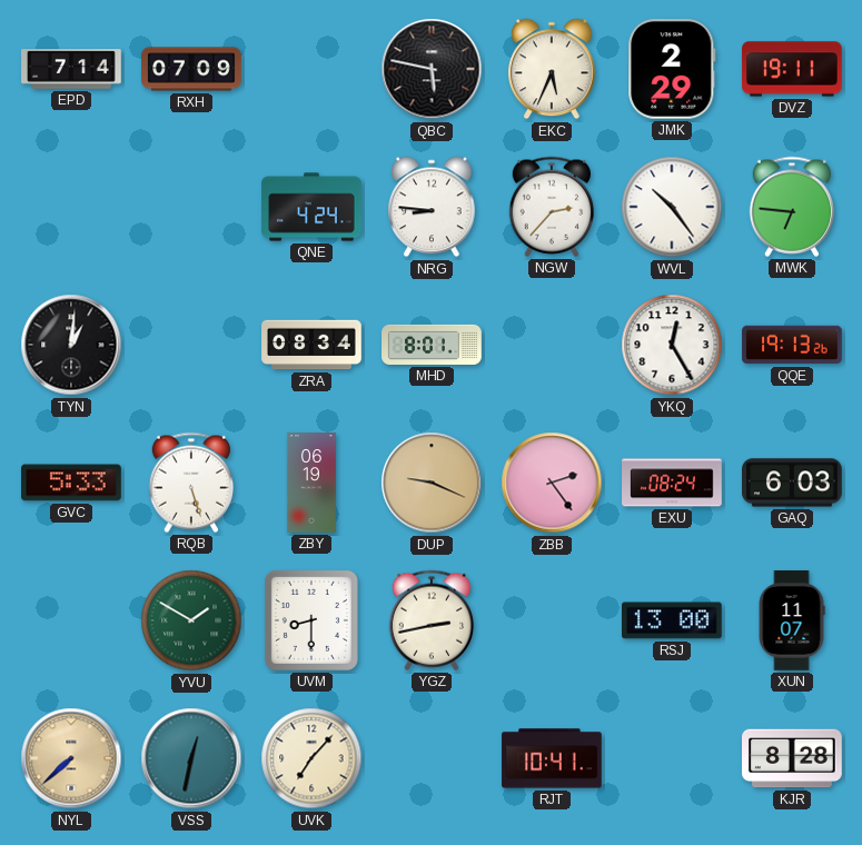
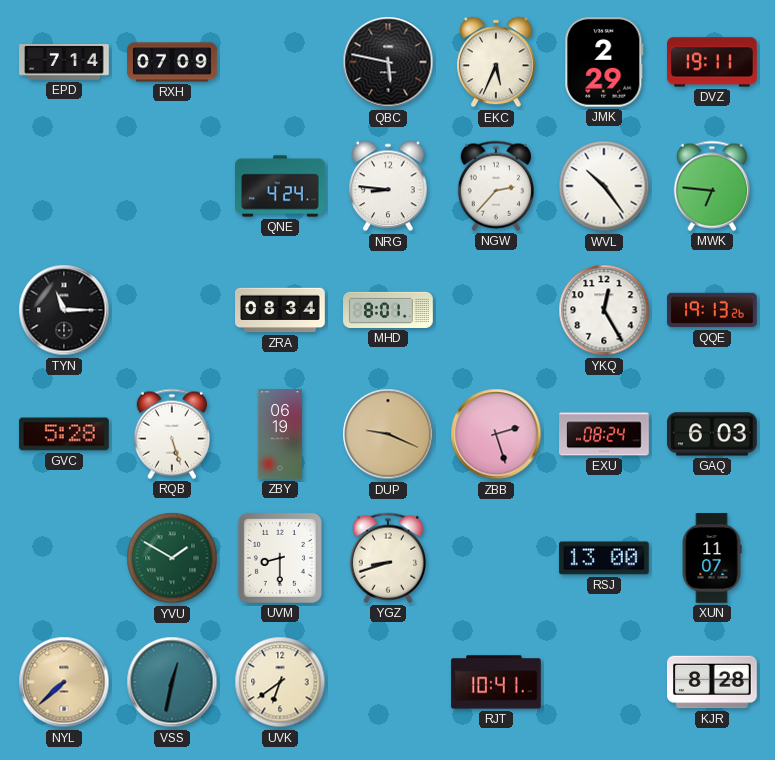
TYN: 1:01 -> 11:15 (64, 310)
GVC: 5:33 -> 5:28 (65, 434)
ZBB: 2:24 -> 2:27 (496, 434)
YGZ: 2:43 -> 8:42 (387, 558)
UVK: 7:07 -> 6:39 (280, 682)
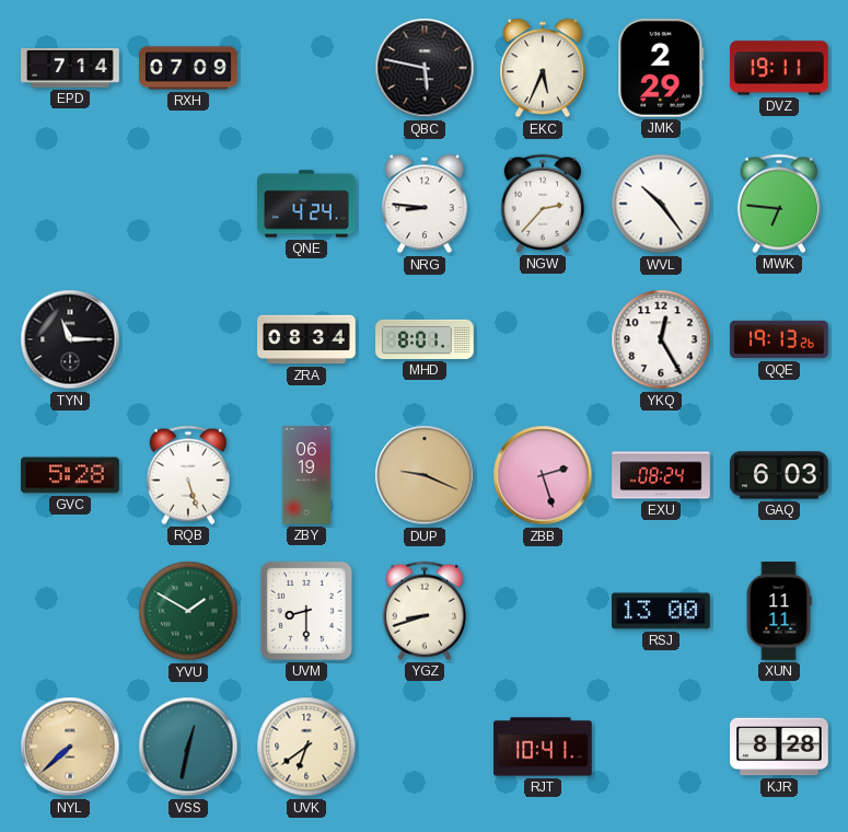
XUN: 11:07 -> 11:11 (779, 611)
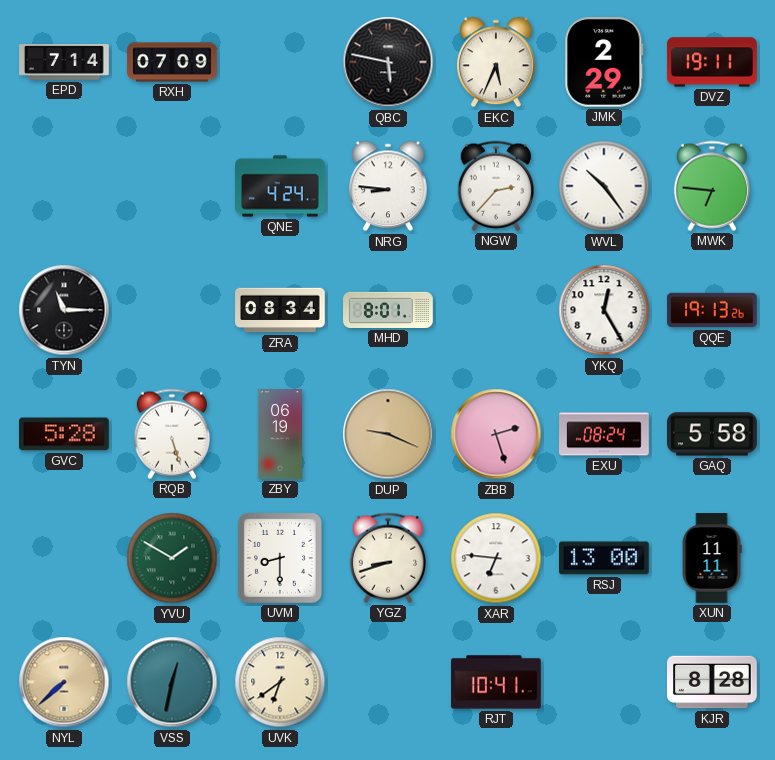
GAQ: 6:03 -> 5:58 (713, 434)
XAR: none -> 6:46 (496, 558)
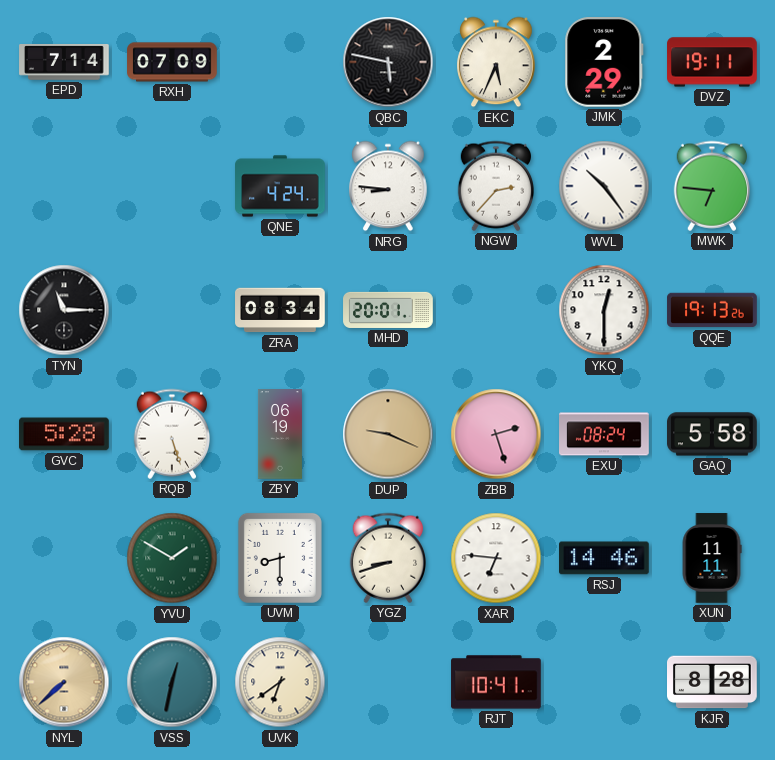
MHD: 8:01 -> 20:01 (388, 310)
YKQ: 12:25 -> 12:30 (604, 310)
RSJ: 13:00 -> 14:46 (605, 558)
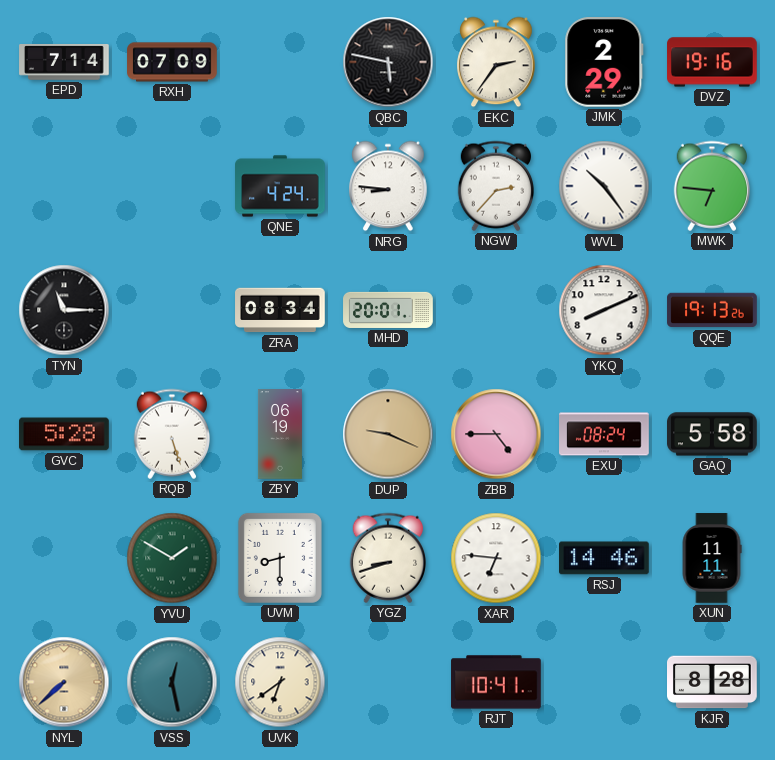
EKC: 5:34 -> 2:36 (496, 62)
DVZ: 19:11 -> 19:16 (712, 62)
YKQ: 12:30 -> 8:11 (604, 310)
ZBB: 2:27 -> 4:45 (496, 434)
VSS: 12:32 -> 12:28 (172, 682)
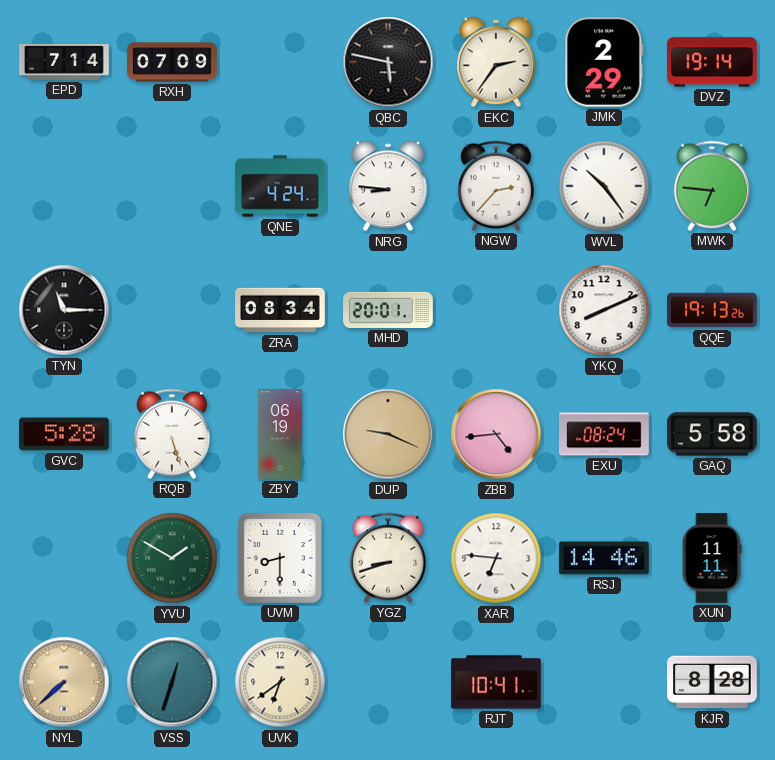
DVZ: 19:16 -> 19:14 (712, 62)
ZBB: 4:45 -> 4:44 (496, 434)
VSS: 12:28 -> 12:33 (172, 682)
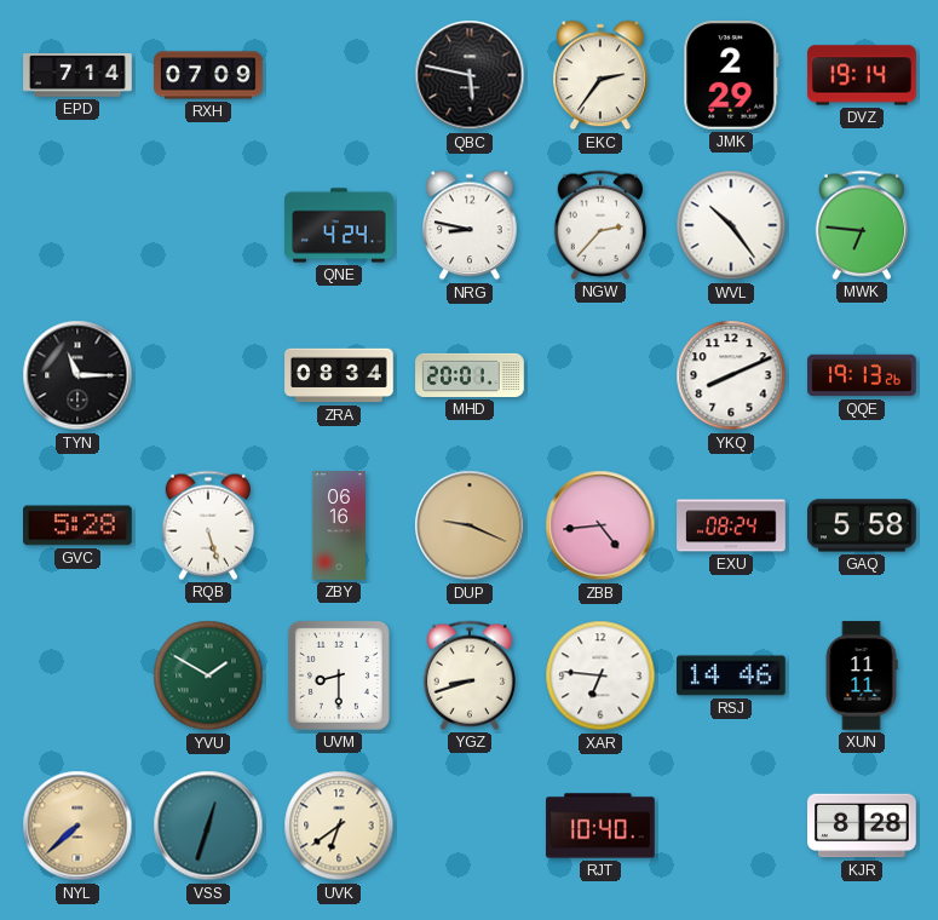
NRG: 8:46 -> 8:47 (470, 225)
ZBY: 06:19 -> 06:16 (339, 525)
RJT: 10:41 -> 10:40 (600, 826)
